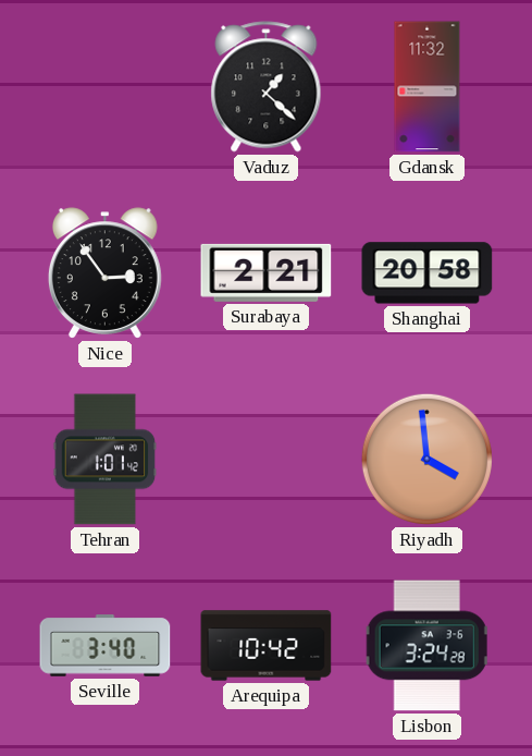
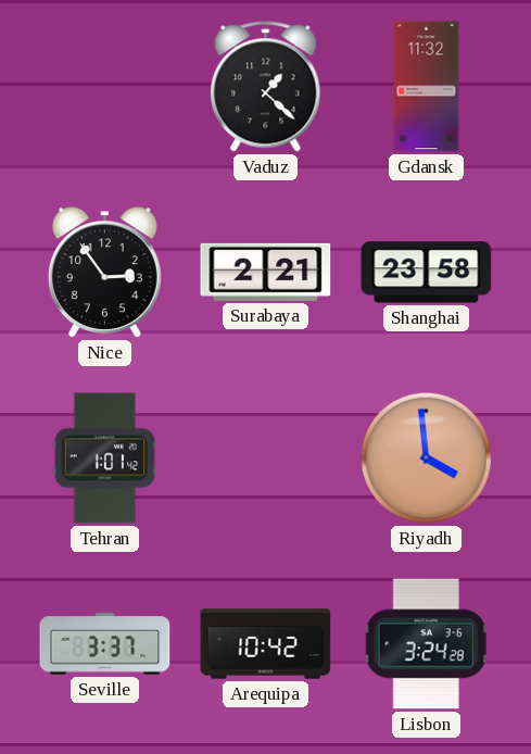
Shanghai: 20:58 -> 23:58 (427, 273)
Seville: 3:40 -> 3:37 (105, 644)
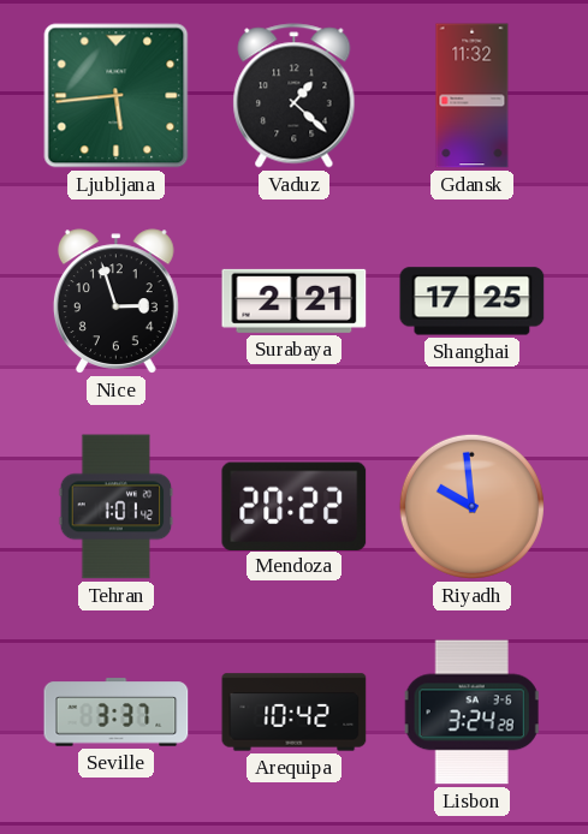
Ljubljana: none -> 5:44 (117, 96)
Nice: 2:54 -> 2:57 (115, 302)
Shanghai: 23:58 -> 17:25 (473, 302)
Mendoza: none -> 20:22 (295, 506)
Riyadh: 3:59 -> 9:59 (471, 506)
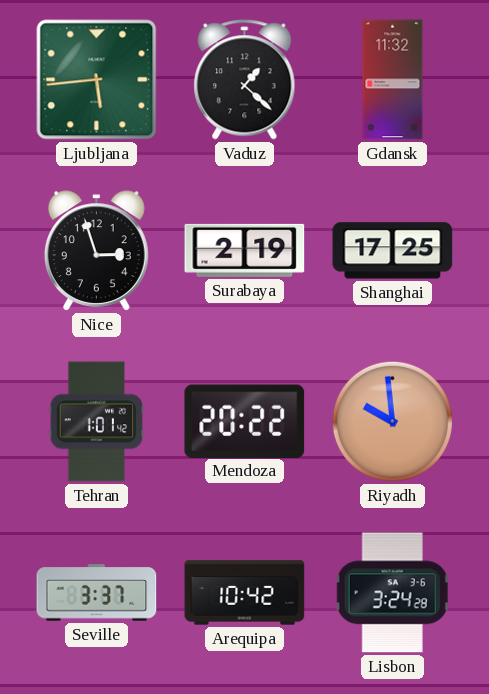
Surabaya: 2:21 -> 2:19 (245, 250)
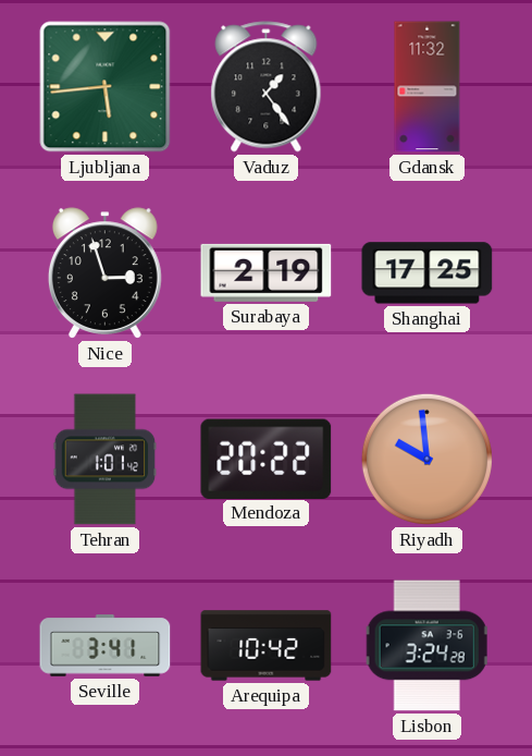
Vaduz: 1:22 -> 1:24 (267, 87)
Seville: 3:37 -> 3:41 (106, 646)
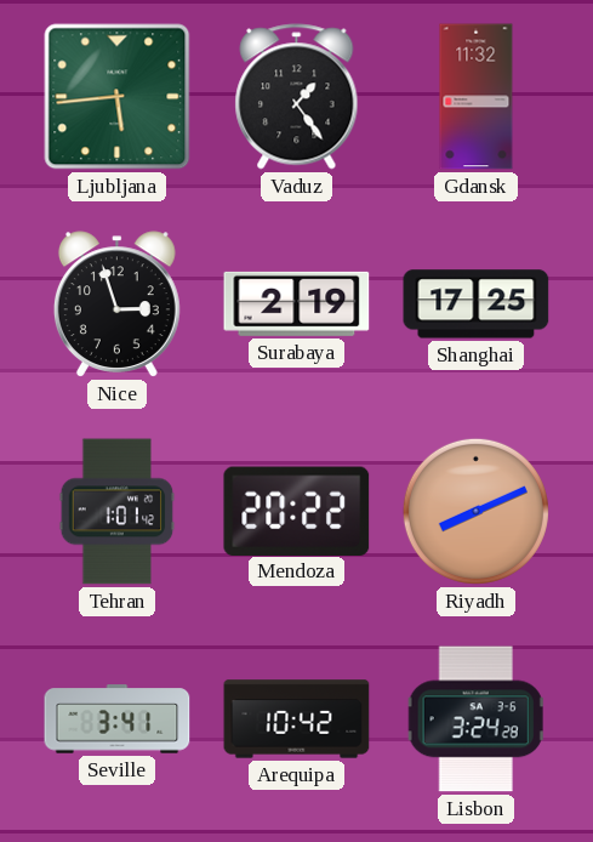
Riyadh: 9:59 -> 8:11 (475, 511)
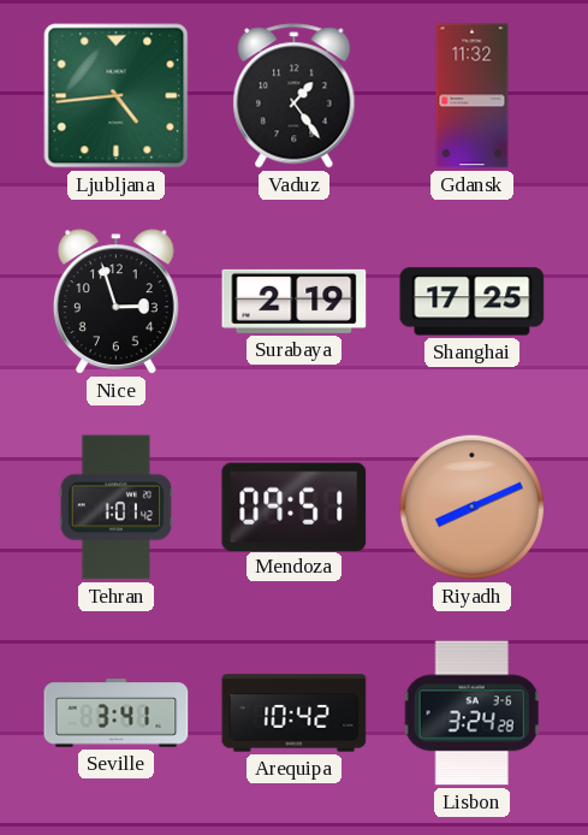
Ljubljana: 5:44 -> 4:44 (117, 96)
Mendoza: 20:22 -> 09:51 (295, 507)
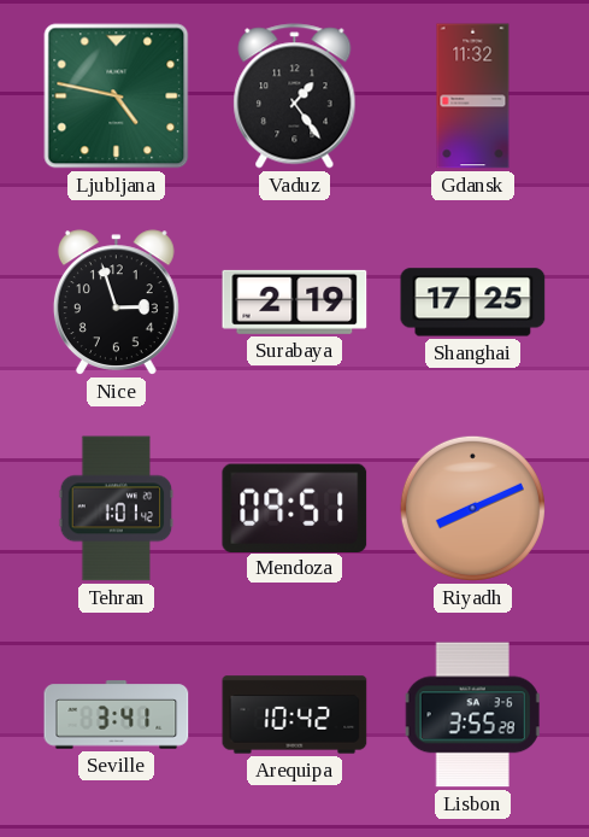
Ljubljana: 4:44 -> 4:47 (117, 96)
Lisbon: 3:24 -> 3:55 (472, 715)
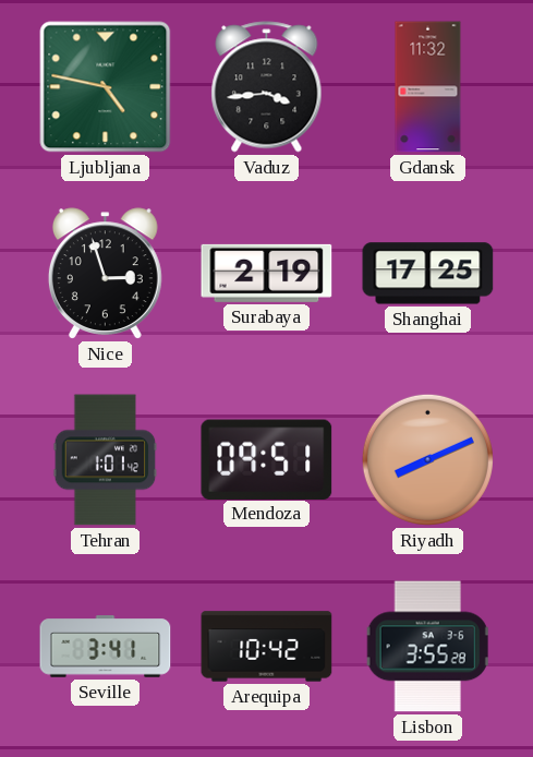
Vaduz: 1:24 -> 3:44 (267, 87)
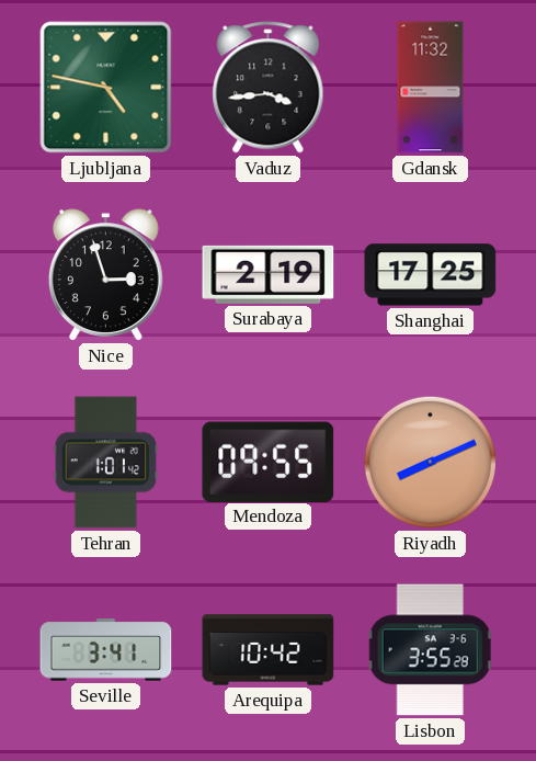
Mendoza: 09:51 -> 09:55 (269, 462)
